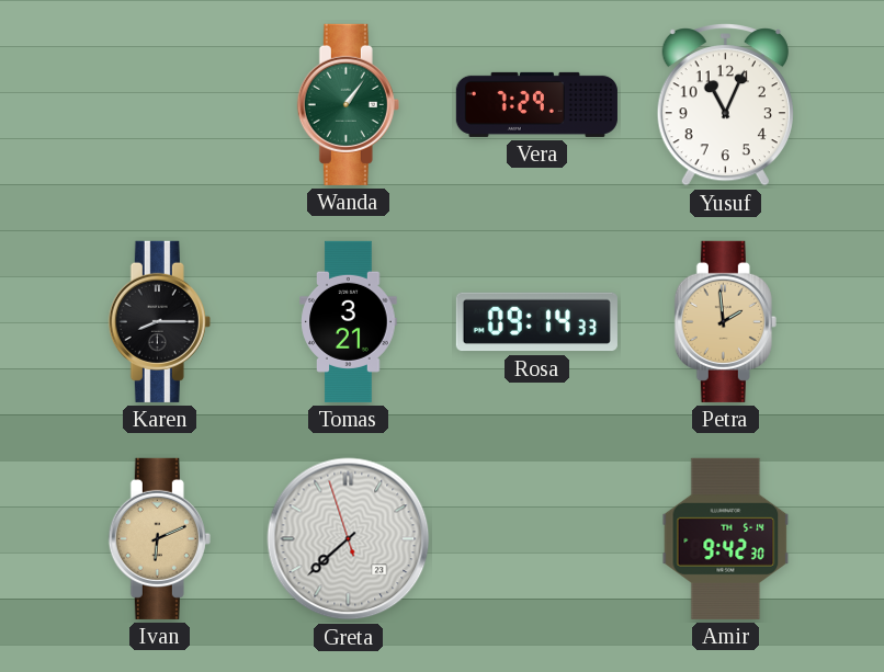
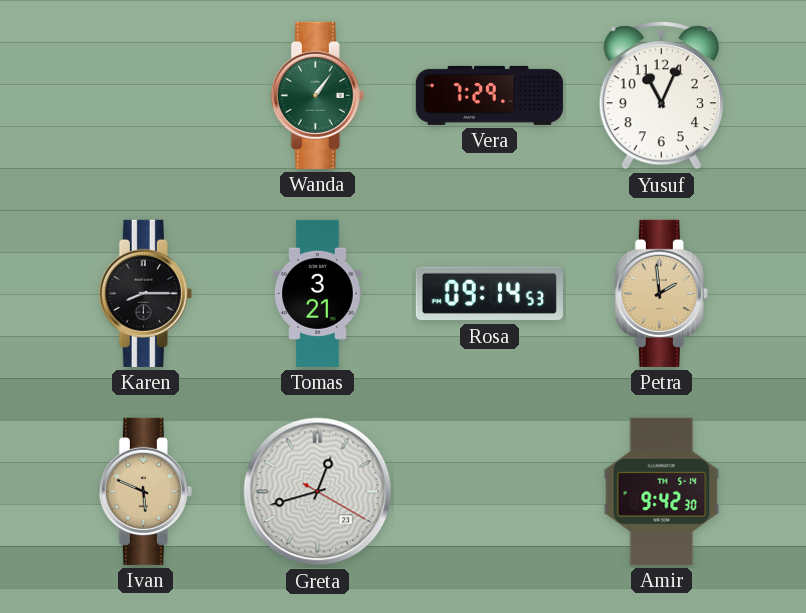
Rosa: 09:14:33 -> 09:14:53 (489, 294)
Ivan: 6:11 -> 5:49 (145, 491)
Greta: 7:37 -> 12:42 (318, 492)
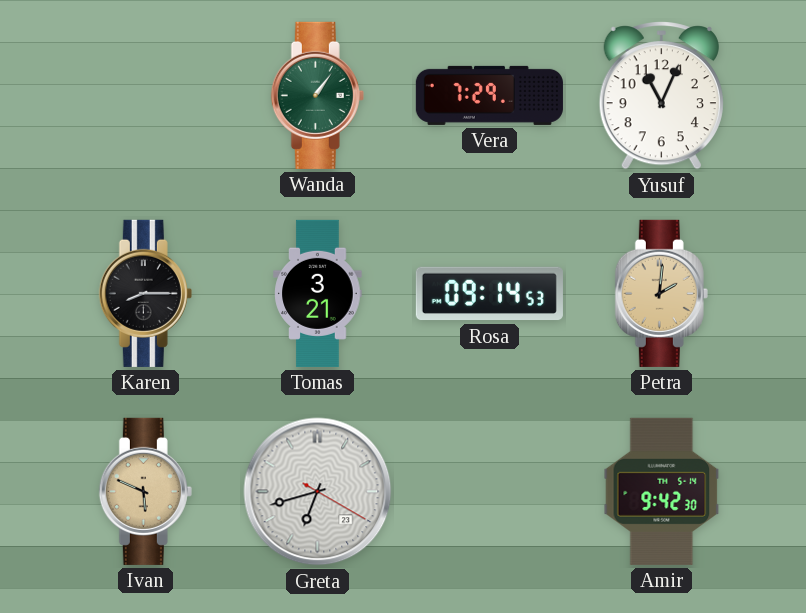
Petra: 1:59 -> 2:01 (661, 293)
Greta: 12:42 -> 6:42 (318, 492)
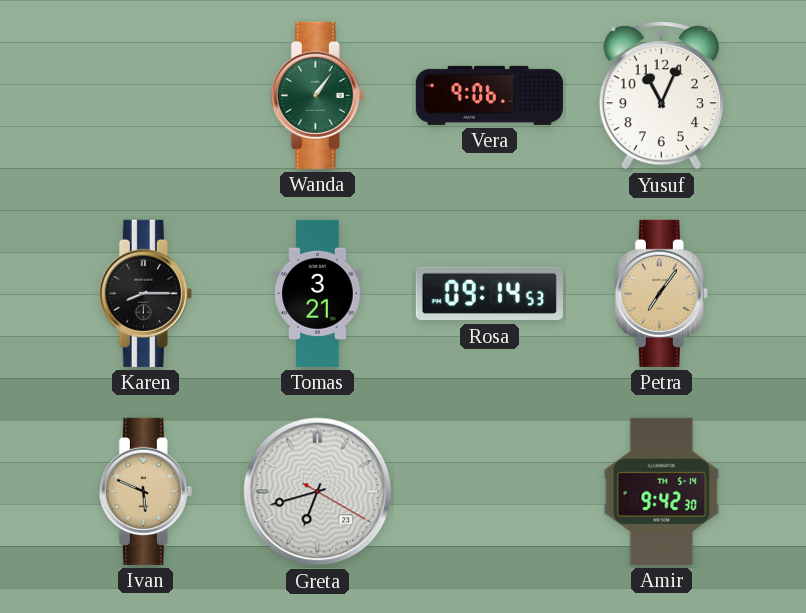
Vera: 7:29 -> 9:06 (489, 95)
Petra: 2:01 -> 7:06 (661, 293)
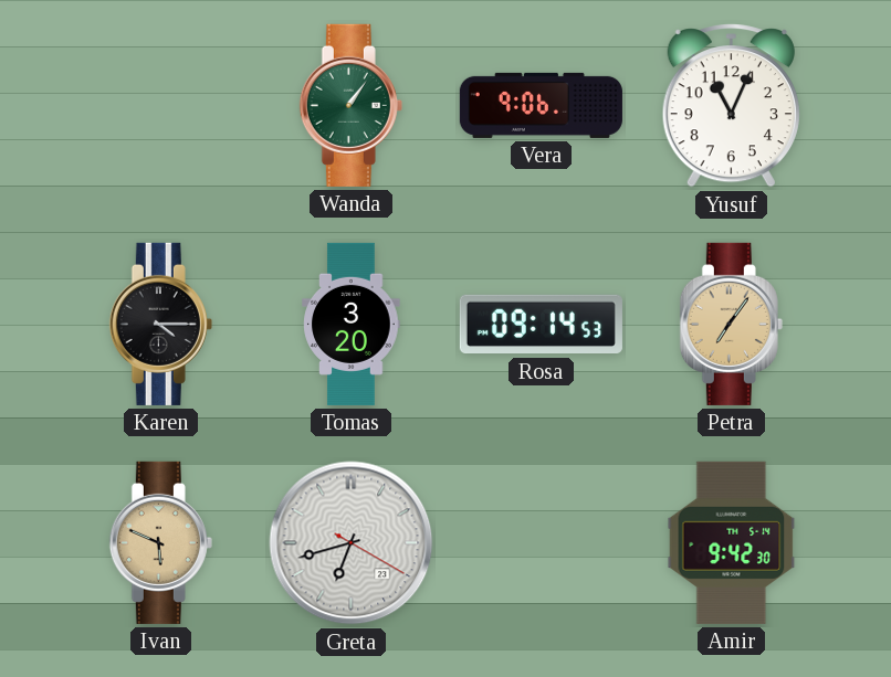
Karen: 8:15 -> 4:15 (160, 324)
Tomas: 3:21 -> 3:20 (352, 324)
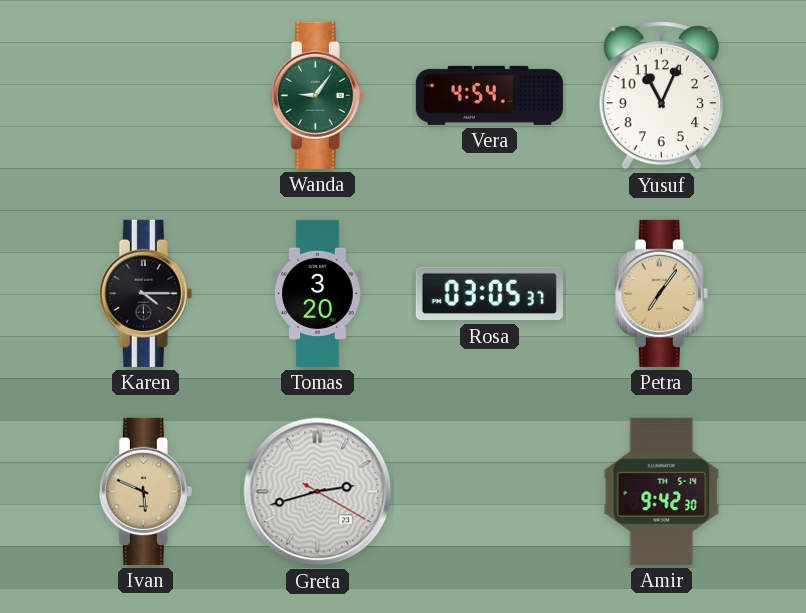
Wanda: 1:06 -> 9:06 (317, 95)
Vera: 9:06 -> 4:54 (489, 95)
Rosa: 09:14 -> 03:05 (489, 294)
Greta: 6:42 -> 2:42 (318, 492)
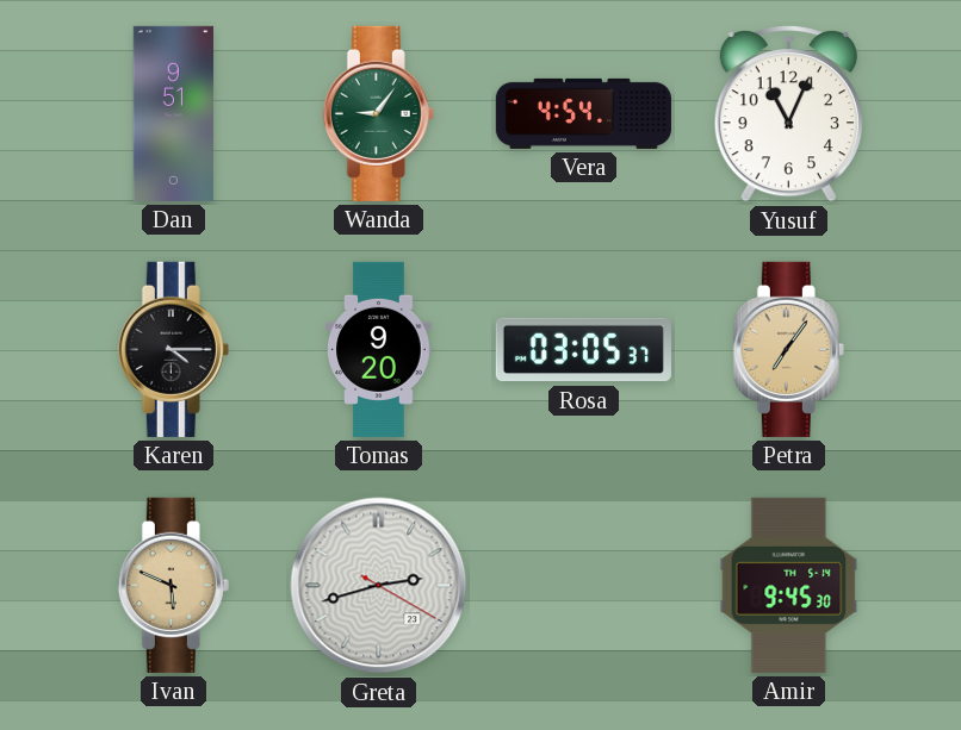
Dan: none -> 9:51 (173, 113)
Tomas: 3:20 -> 9:20 (379, 349)
Amir: 9:42 -> 9:45 (789, 585)
